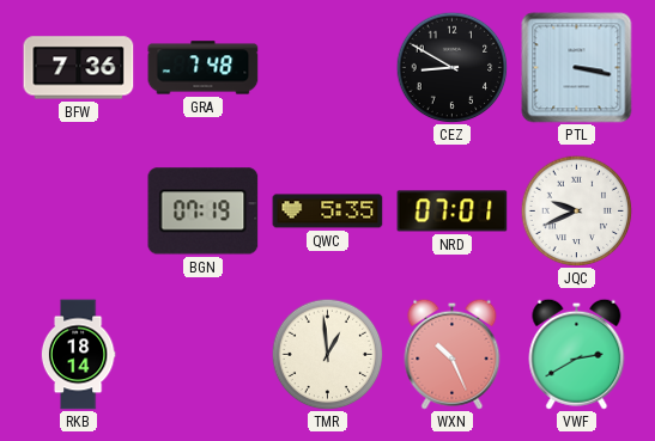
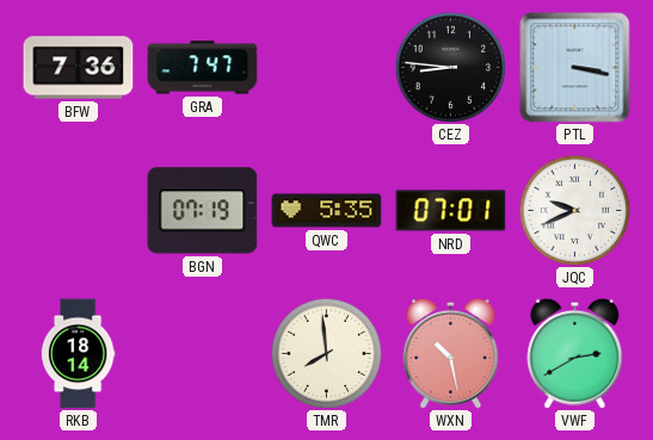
GRA: 7:48 -> 7:47 (203, 68)
CEZ: 8:50 -> 8:46 (450, 67)
TMR: 12:59 -> 7:59 (326, 353)
WXN: 10:26 -> 10:28 (451, 353)
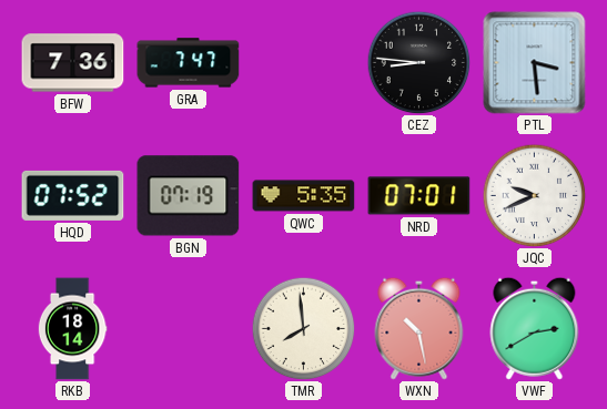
PTL: 3:17 -> 3:29 (535, 63)
HQD: none -> 07:52 (73, 195)
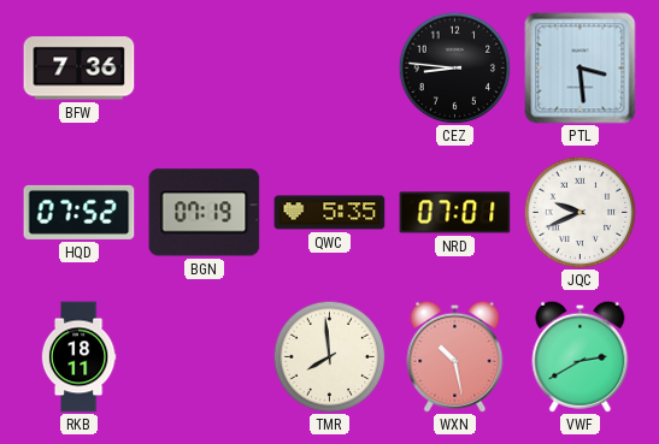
GRA: 7:47 -> none (189, 63)
RKB: 18:14 -> 18:11 (78, 357)
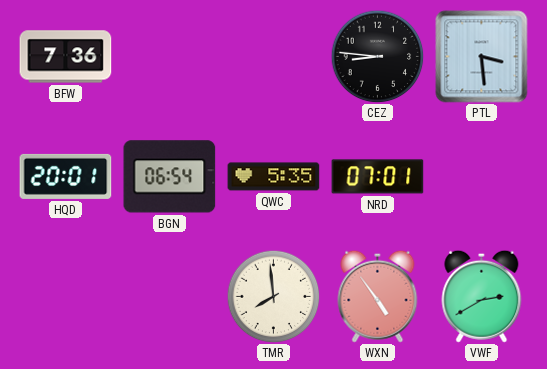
HQD: 07:52 -> 20:01 (66, 176)
BGN: 07:19 -> 06:54 (170, 177)
JQC: 9:41 -> none (579, 212)
RKB: 18:11 -> none (78, 357)
WXN: 10:28 -> 4:54 (378, 296)
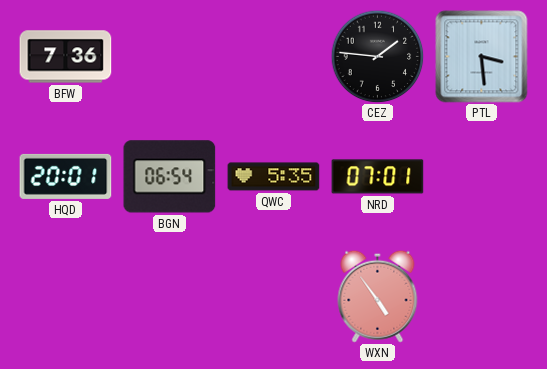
CEZ: 8:46 -> 1:46 (377, 56)
TMR: 7:59 -> none (273, 296)
VWF: 2:40 -> none (482, 296)
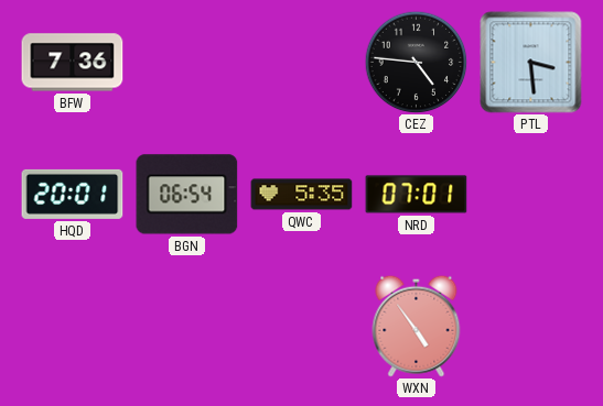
CEZ: 1:46 -> 4:46 (416, 62)
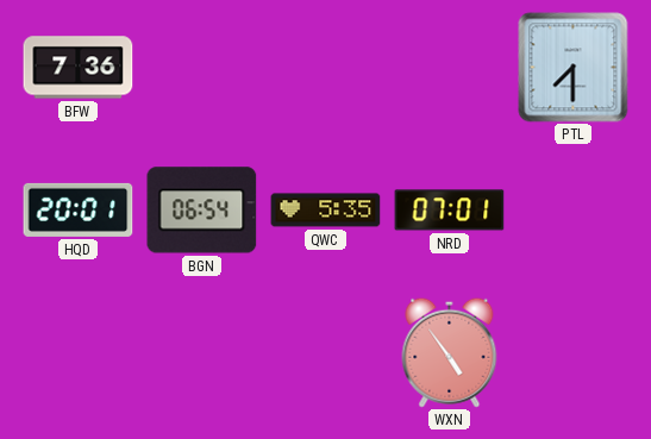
CEZ: 4:46 -> none (416, 62)
PTL: 3:29 -> 7:30 (574, 68)
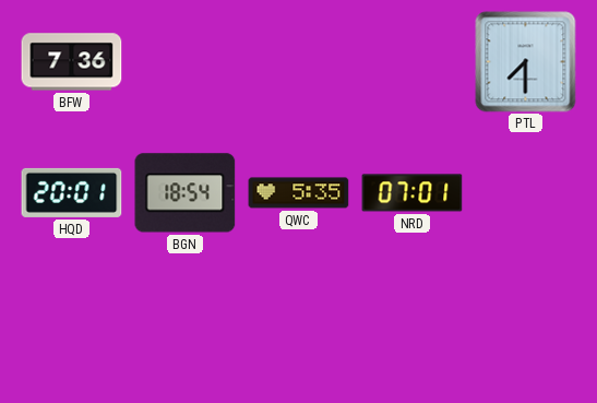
BGN: 06:54 -> 18:54 (186, 193)
WXN: 4:54 -> none (450, 352)
